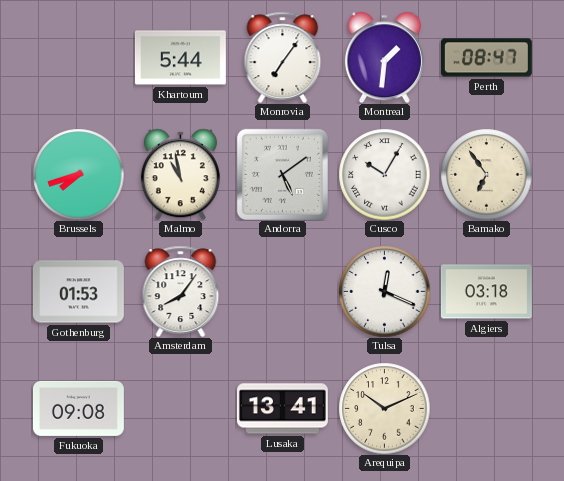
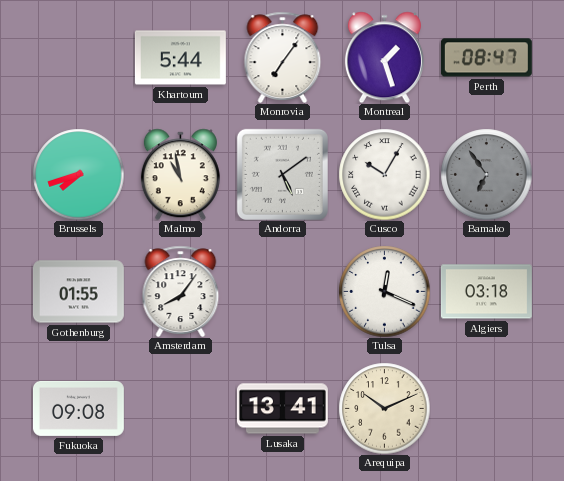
Montreal: 1:31 -> 1:27 (384, 57)
Bamako dial: cream -> grey (486, 174)
Gothenburg: 01:53 -> 01:55 (78, 292)
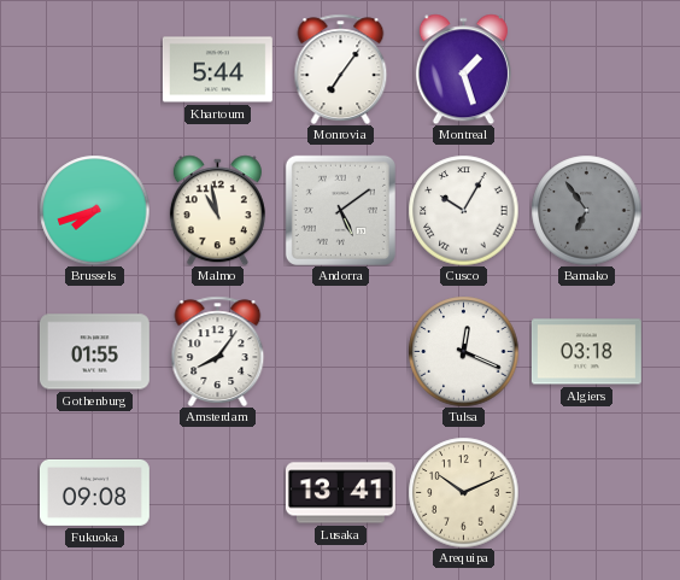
Perth: 08:47 -> none (486, 58)
